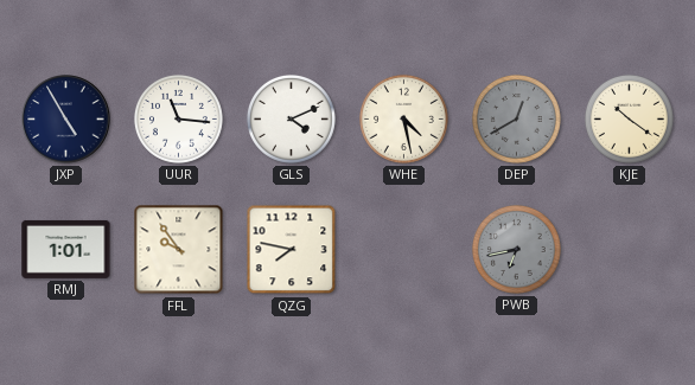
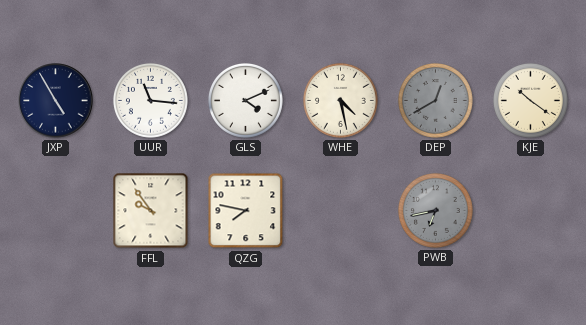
RMJ: 1:01 -> none (66, 249)
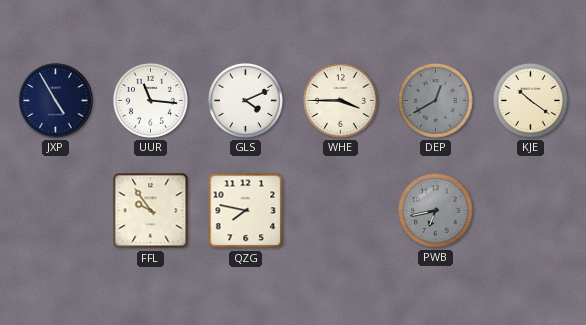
WHE: 4:28 -> 3:45 (340, 100)
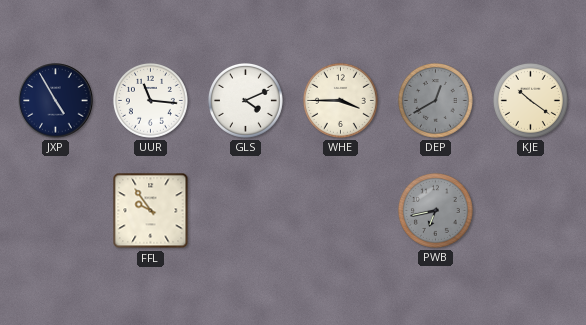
QZG: 7:47 -> none (246, 211)
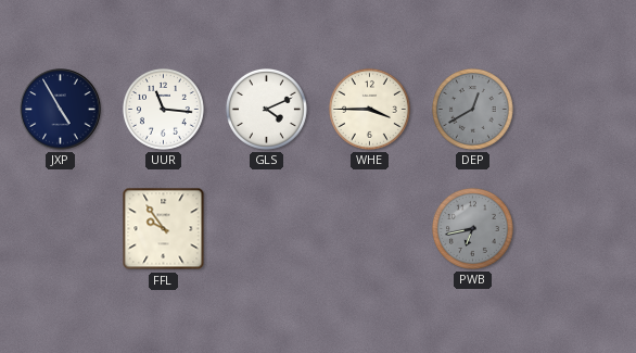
KJE: 10:21 -> none (530, 100)
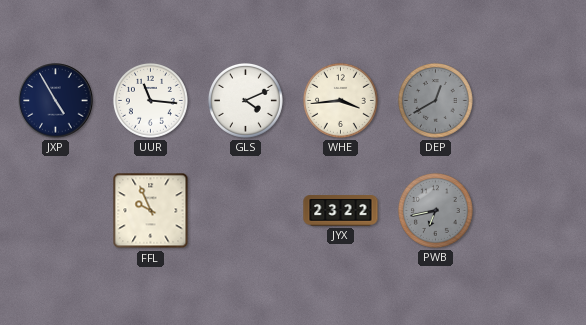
WHE: 3:45 -> 3:44 (340, 100)
FFL: 9:54 -> 9:56 (151, 211)
JYX: none -> 23:22 (341, 211)
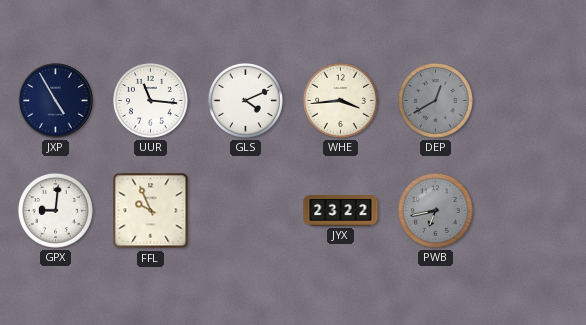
GPX: none -> 9:01 (55, 210)
